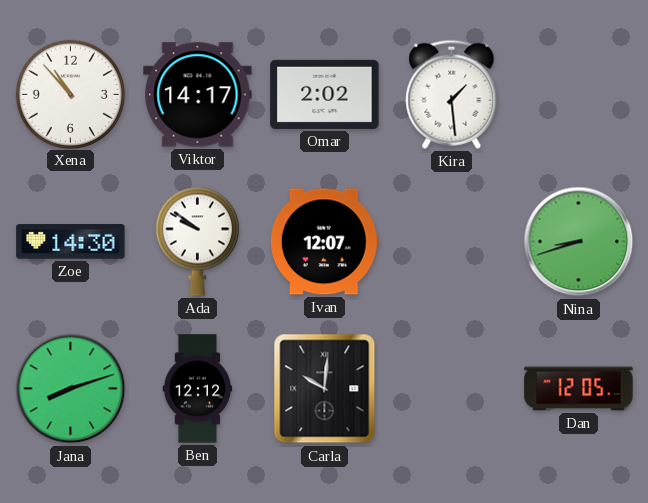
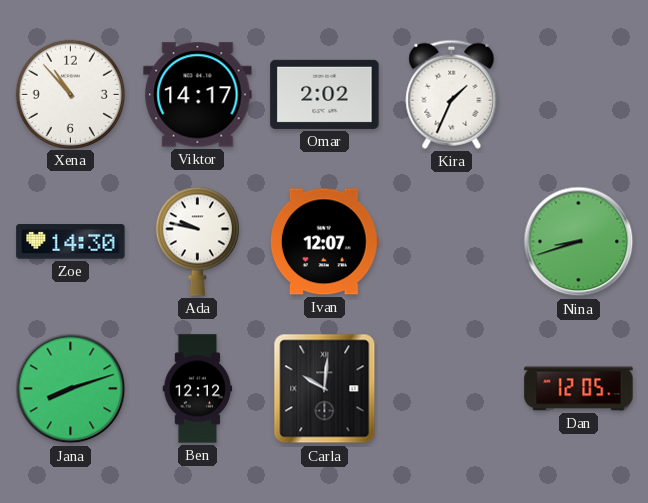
Kira: 1:29 -> 1:34 (452, 94)
Ada: 9:51 -> 9:47 (197, 241)
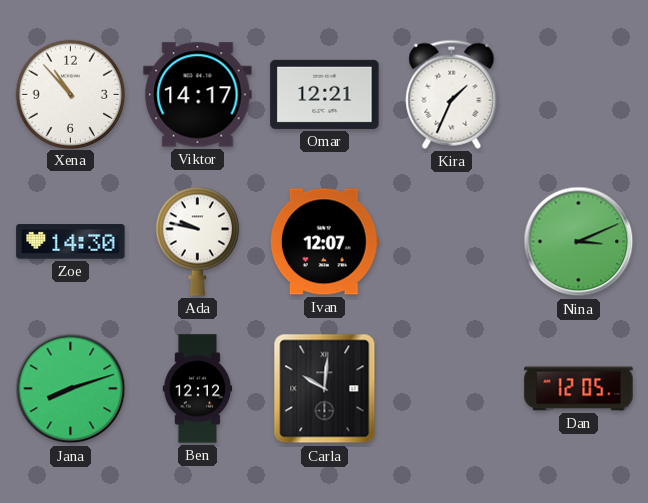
Omar: 2:02 -> 12:21 (325, 94)
Nina: 8:42 -> 3:11 (579, 242)
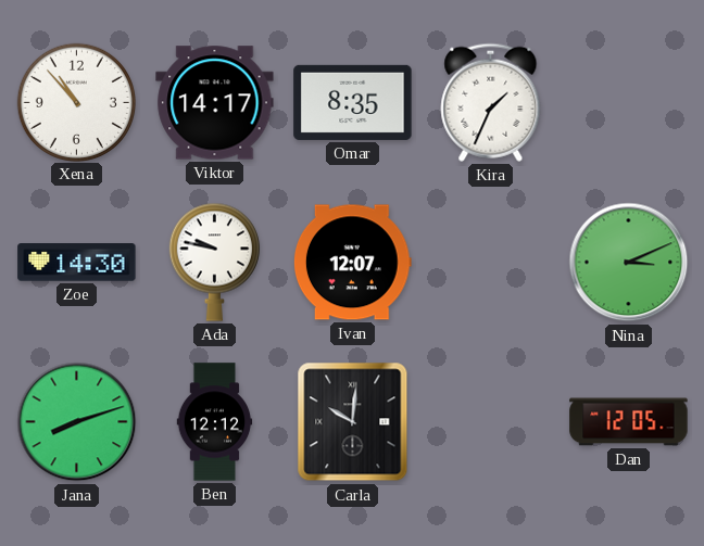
Omar: 12:21 -> 8:35 (353, 102)
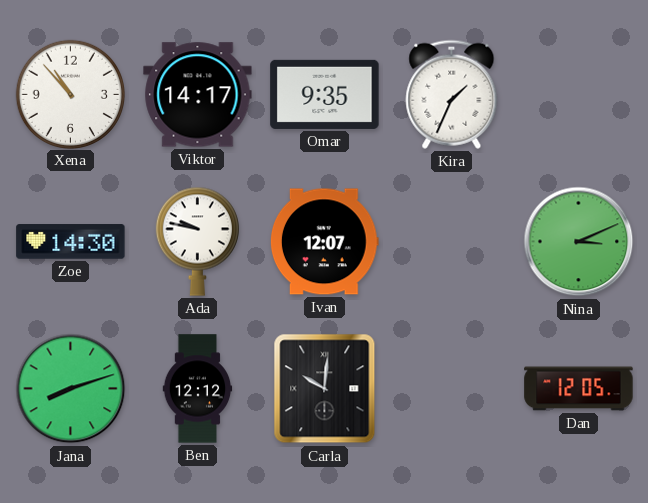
Omar: 8:35 -> 9:35 (325, 94)
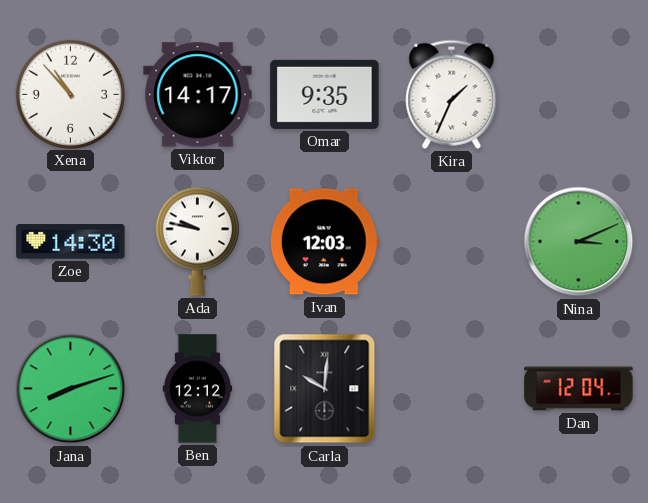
Ivan: 12:07 -> 12:03 (324, 242)
Dan: 12:05 -> 12:04 (579, 389)
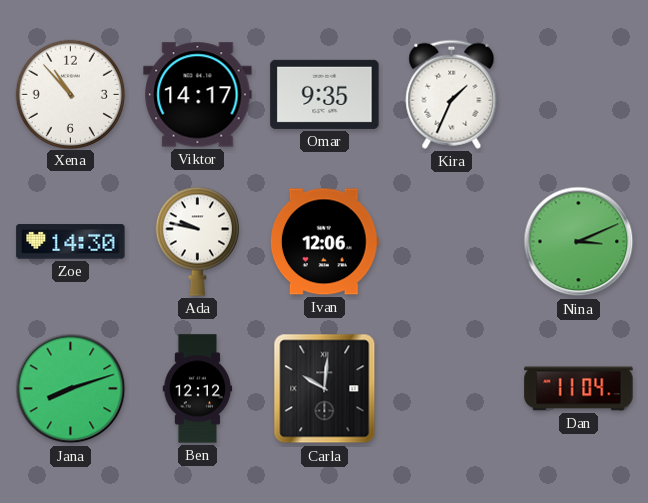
Ivan: 12:03 -> 12:06 (324, 242)
Dan: 12:04 -> 11:04 (579, 389)
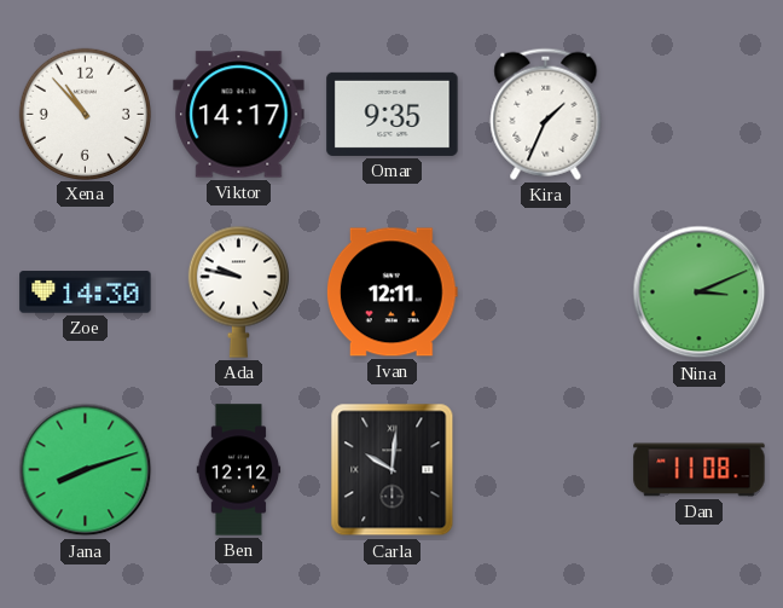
Ivan: 12:06 -> 12:11 (391, 293)
Dan: 11:04 -> 11:08 (700, 470)
